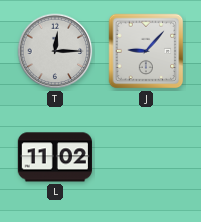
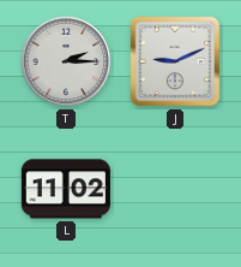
T: 12:15 -> 2:15 (66, 61)
J: 9:07 -> 9:11 (175, 61)
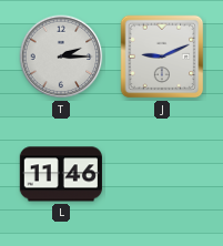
L: 11:02 -> 11:46 (61, 174)
